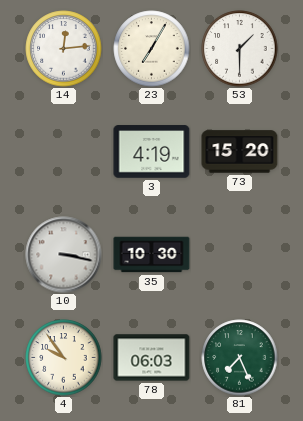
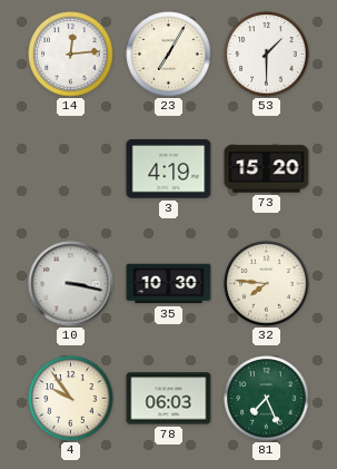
32: none -> 7:46 (267, 284)
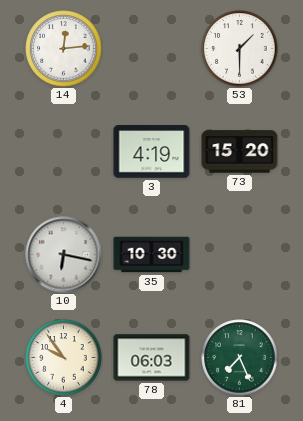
23: 7:05 -> none (169, 55)
10: 3:17 -> 6:17 (64, 255)
32: 7:46 -> none (267, 284)
